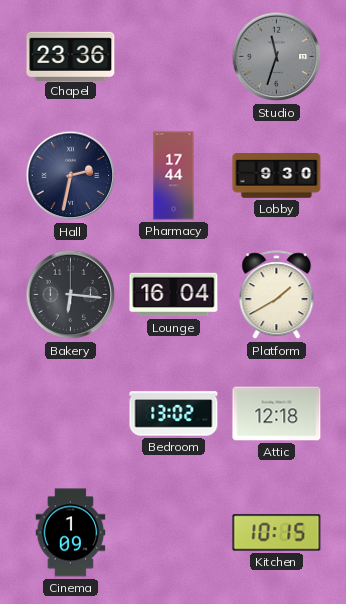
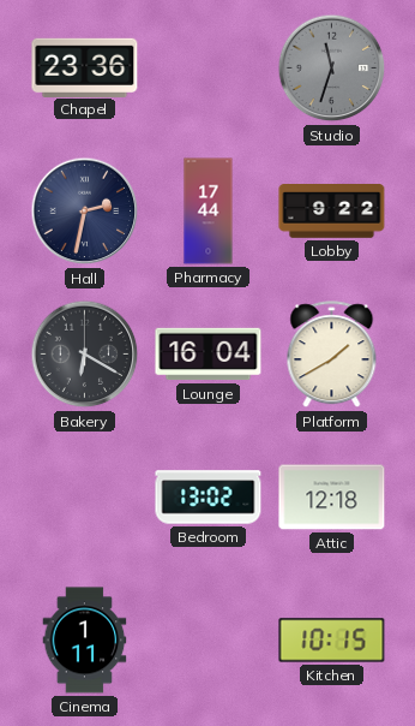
Lobby: 9:30 -> 9:22 (332, 212)
Bakery: 6:16 -> 6:20 (85, 355)
Cinema: 1:09 -> 1:11 (85, 641)
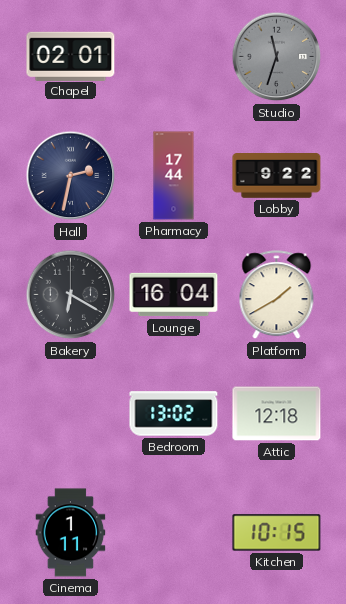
Chapel: 23:36 -> 02:01 (71, 56)
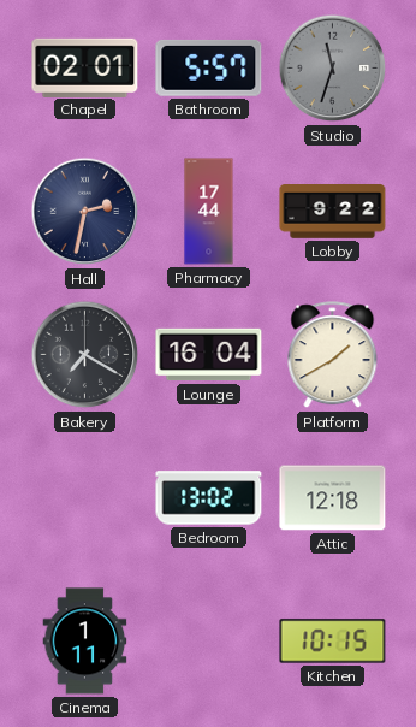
Bathroom: none -> 5:57 (209, 67)
Bakery: 6:20 -> 7:20 (85, 355)
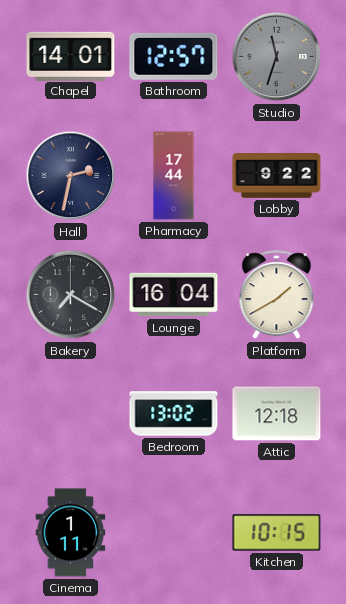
Chapel: 02:01 -> 14:01 (71, 56)
Bathroom: 5:57 -> 12:57 (174, 56)
